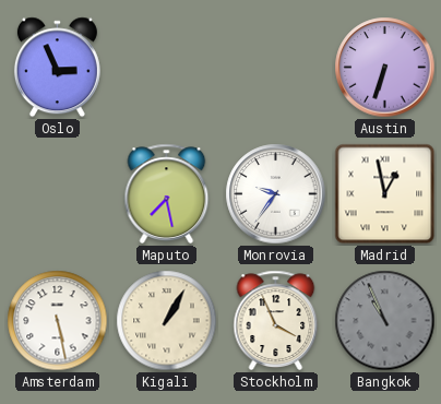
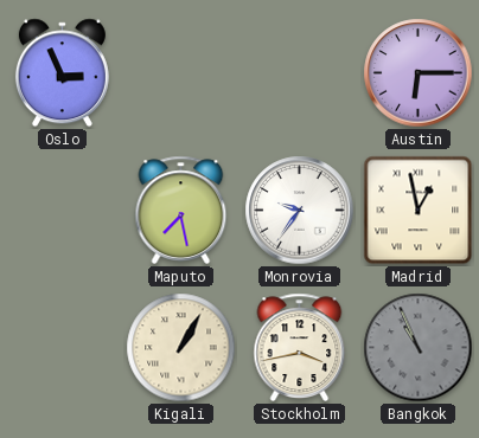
Austin: 6:33 -> 6:15 (419, 73)
Amsterdam: 5:28 -> none (58, 321)
Stockholm: 3:56 -> 3:43 (300, 347)
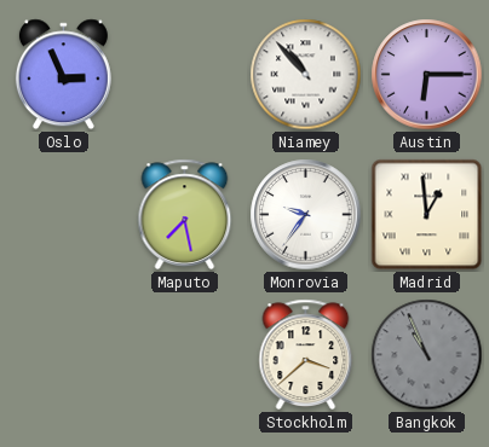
Niamey: none -> 10:53 (306, 75)
Madrid: 12:58 -> 12:59 (427, 215)
Kigali: 1:05 -> none (181, 348)
Stockholm: 3:43 -> 3:38 (306, 354)
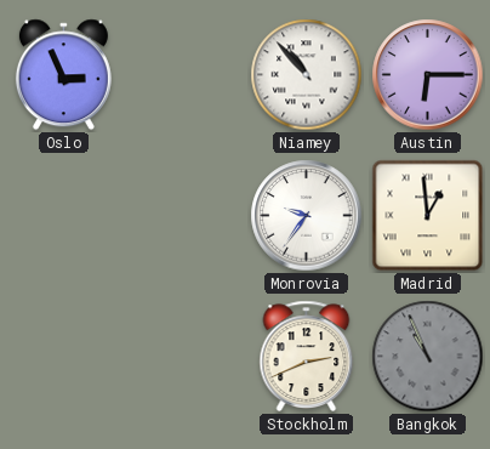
Maputo: 7:28 -> none (185, 214)
Stockholm: 3:38 -> 2:41 (307, 356)
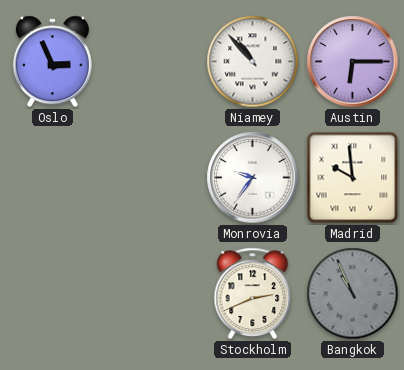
Madrid: 12:59 -> 9:59 (353, 178)
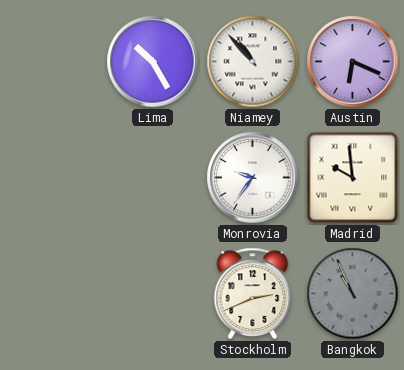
Oslo: 2:56 -> none (52, 62)
Lima: none -> 10:25 (153, 62)
Austin: 6:15 -> 6:19 (353, 62)
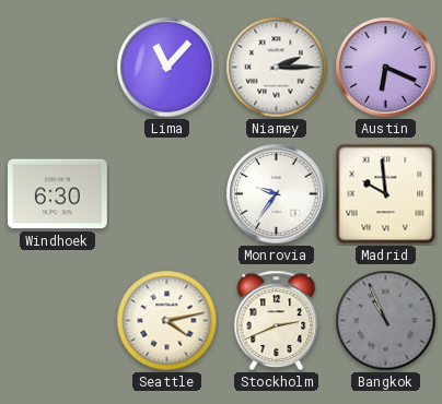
Lima: 10:25 -> 11:07 (167, 68)
Niamey: 10:53 -> 2:15 (277, 68)
Windhoek: none -> 6:30 (58, 194)
Seattle: none -> 4:13 (167, 321)
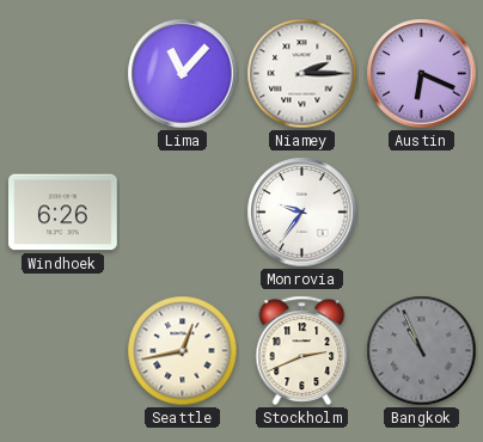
Windhoek: 6:30 -> 6:26 (63, 213)
Madrid: 9:59 -> none (386, 194)
Seattle: 4:13 -> 12:43 (183, 351)
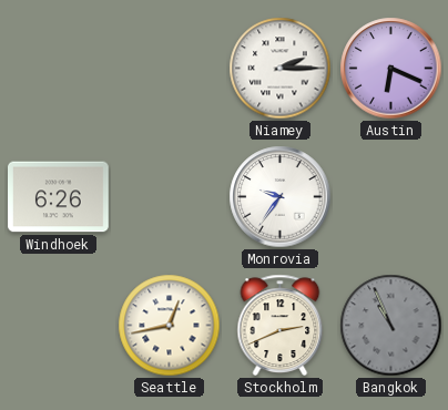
Lima: 11:07 -> none (183, 74)
